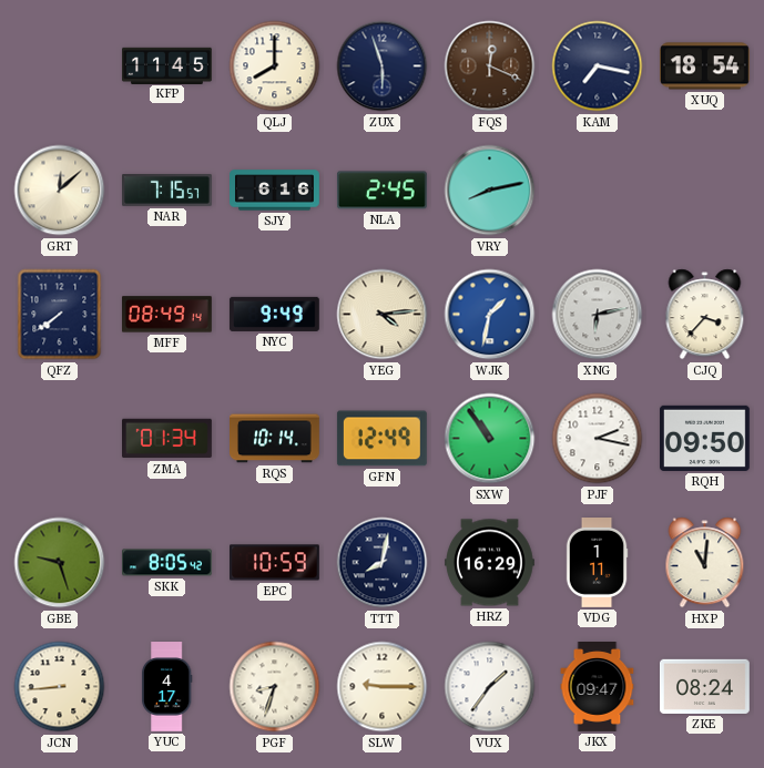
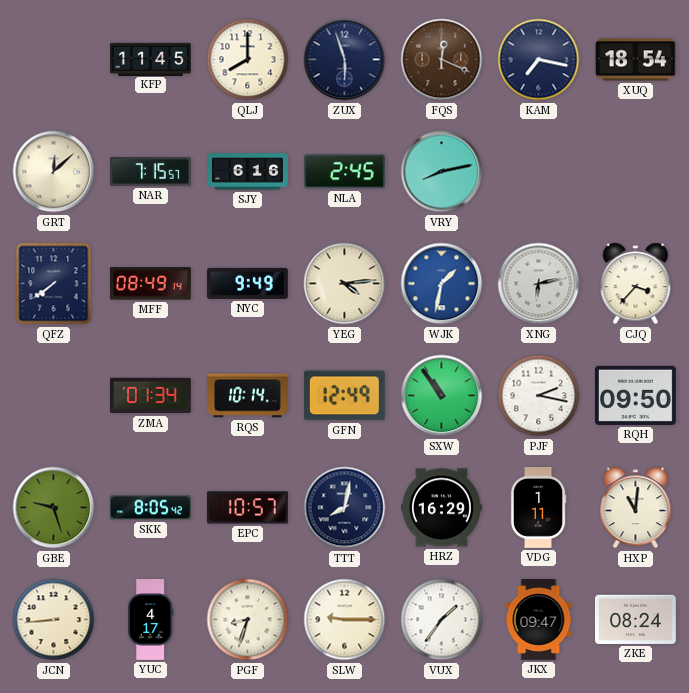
EPC: 10:59 -> 10:57 (248, 508)
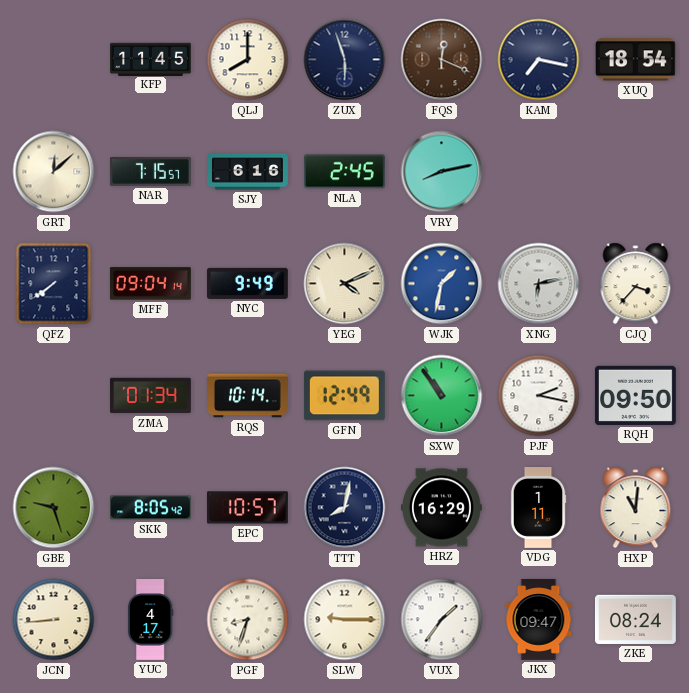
MFF: 08:49 -> 09:04 (150, 284)
YEG: 4:14 -> 4:11 (345, 284)
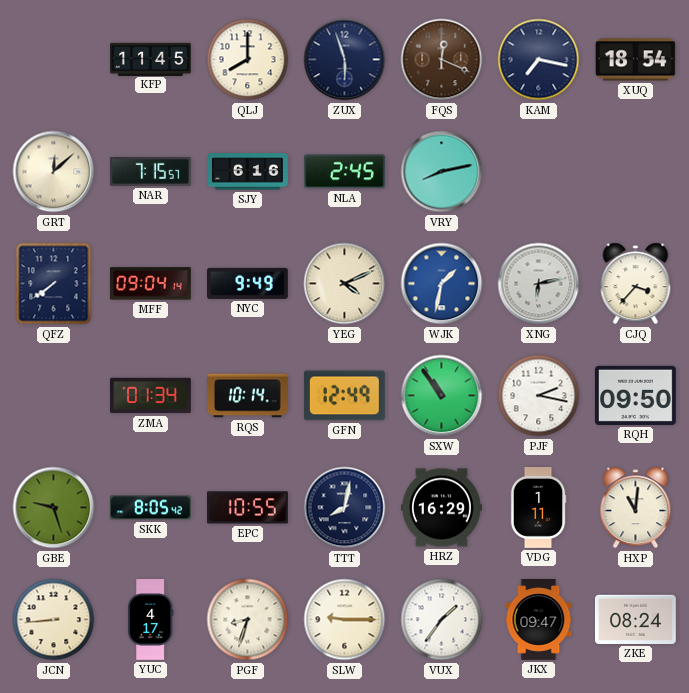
EPC: 10:57 -> 10:55 (248, 508)
